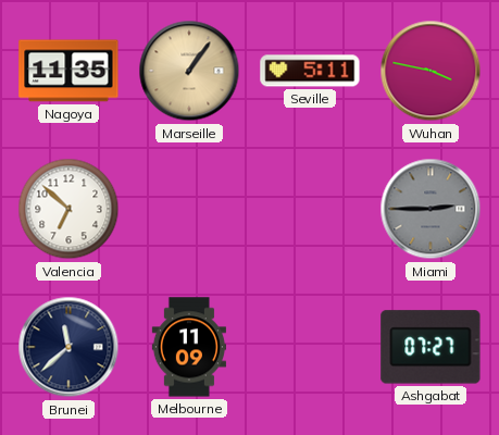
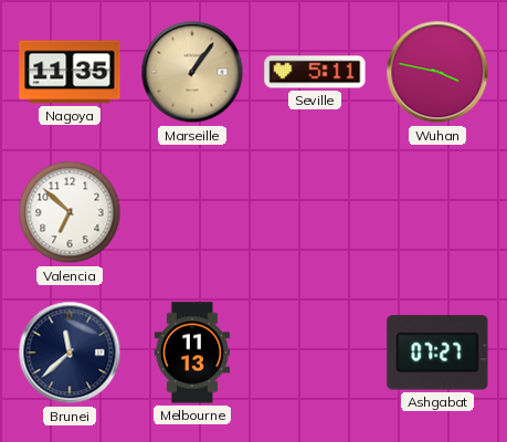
Miami: 2:45 -> none (431, 209)
Melbourne: 11:09 -> 11:13 (192, 352)
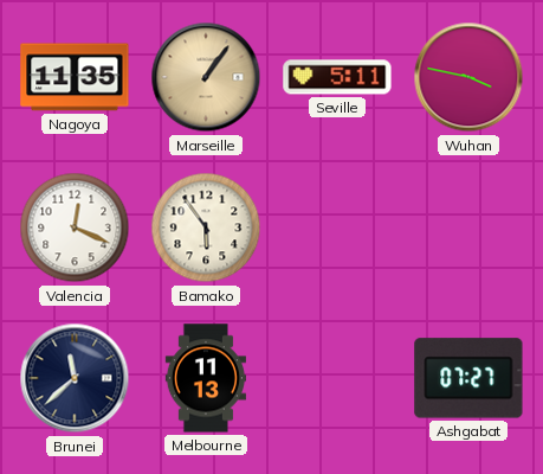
Valencia: 6:52 -> 12:19 (75, 228)
Bamako: none -> 5:54 (206, 228)
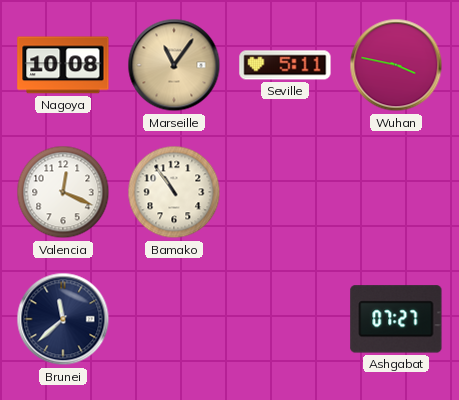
Nagoya: 11:35 -> 10:08 (63, 65)
Marseille: 1:06 -> 11:06 (174, 65)
Bamako: 5:54 -> 10:54 (174, 192)
Melbourne: 11:13 -> none (206, 378)
